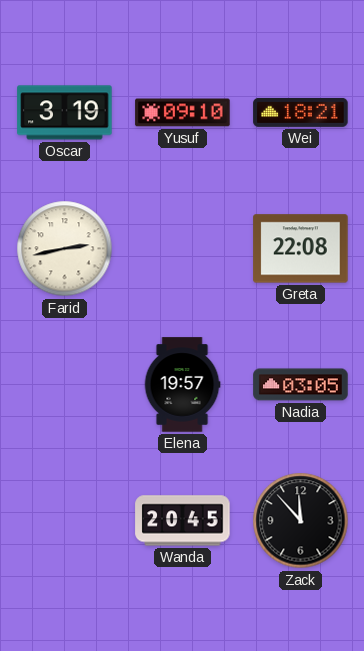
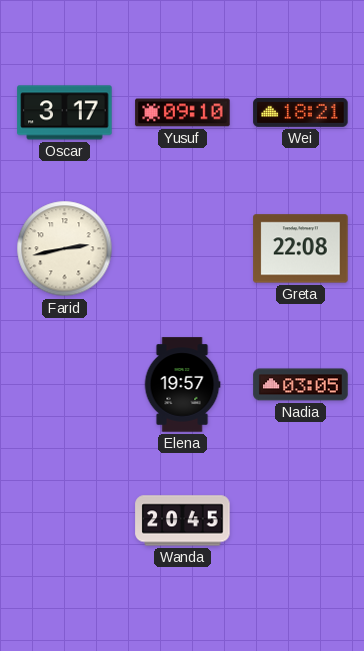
Oscar: 3:19 -> 3:17 (65, 113)
Zack: 11:53 -> none (301, 521)
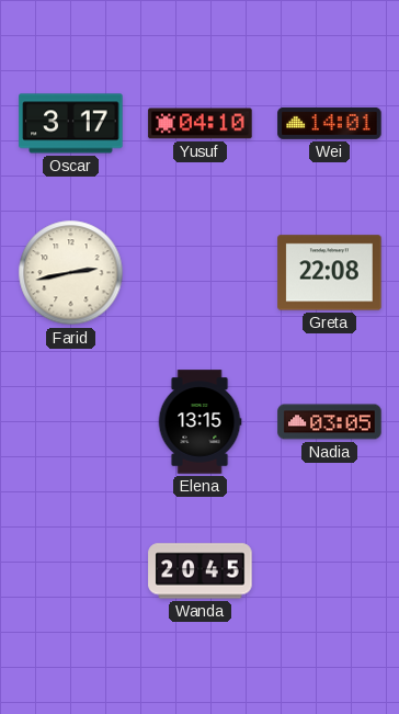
Yusuf: 09:10 -> 04:10 (201, 124)
Wei: 18:21 -> 14:01 (330, 123)
Elena: 19:57 -> 13:15 (200, 422)
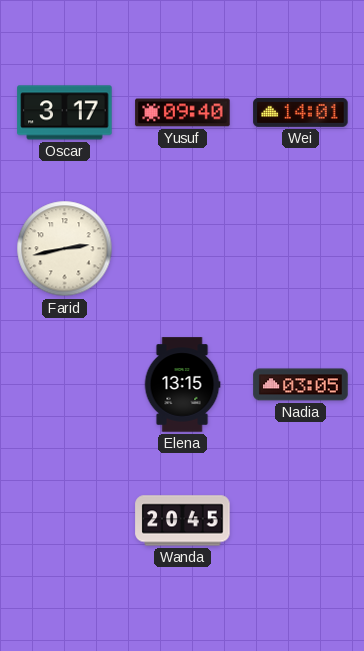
Yusuf: 04:10 -> 09:40 (183, 113)
Greta: 22:08 -> none (330, 273)
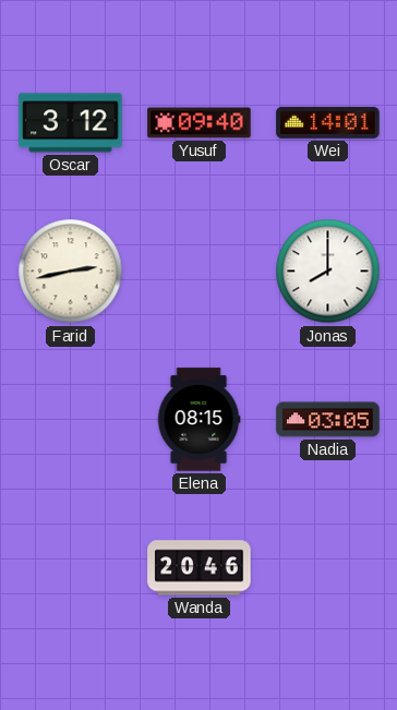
Oscar: 3:17 -> 3:12 (71, 123)
Jonas: none -> 8:00 (328, 272)
Elena: 13:15 -> 08:15 (198, 420)
Wanda: 20:45 -> 20:46 (200, 568)
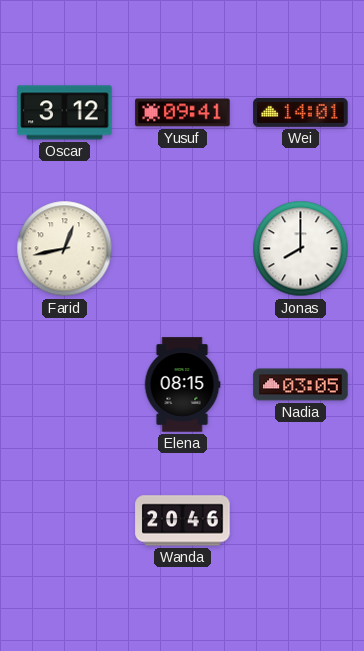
Yusuf: 09:40 -> 09:41 (183, 113)
Farid: 2:43 -> 12:43 (65, 249)
